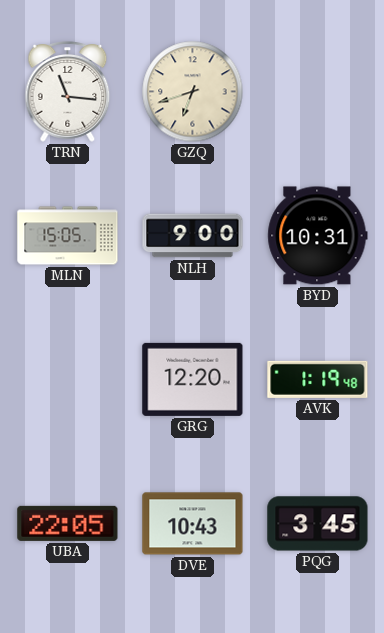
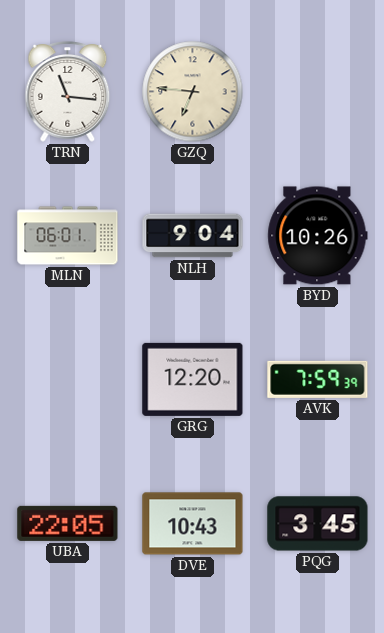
GZQ: 6:42 -> 6:46 (193, 92)
MLN: 15:05 -> 06:01 (68, 236)
NLH: 9:00 -> 9:04 (193, 236)
BYD: 10:31 -> 10:26 (318, 236)
AVK: 1:19 -> 7:59 (318, 379)
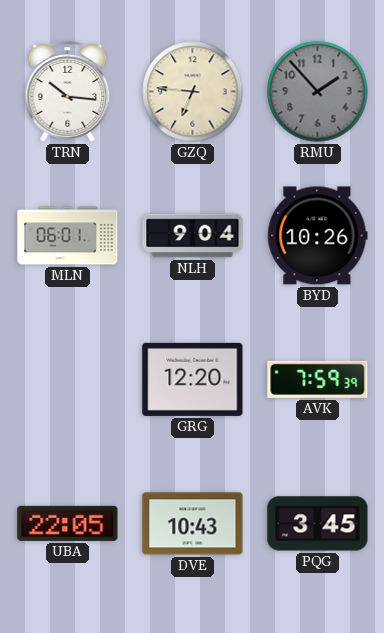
TRN: 11:16 -> 10:16 (68, 92)
RMU: none -> 1:53 (318, 92)
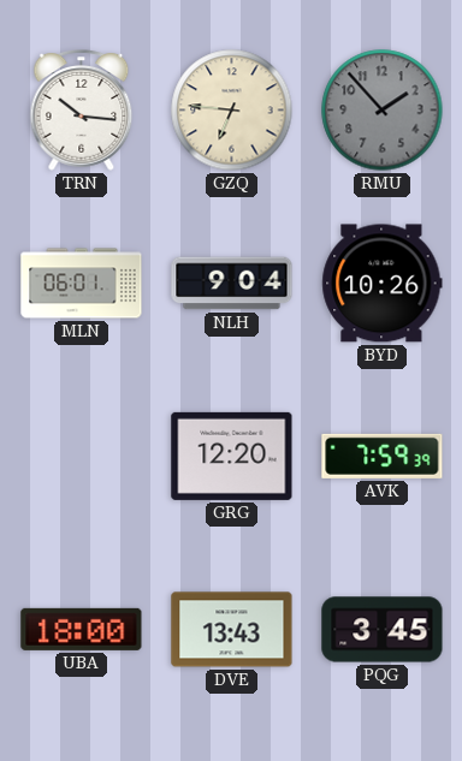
UBA: 22:05 -> 18:00 (82, 629)
DVE: 10:43 -> 13:43 (232, 630)
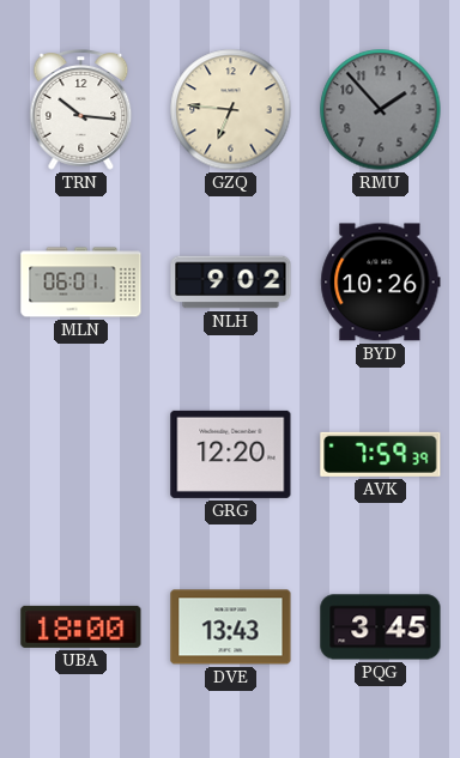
NLH: 9:04 -> 9:02 (231, 283)
